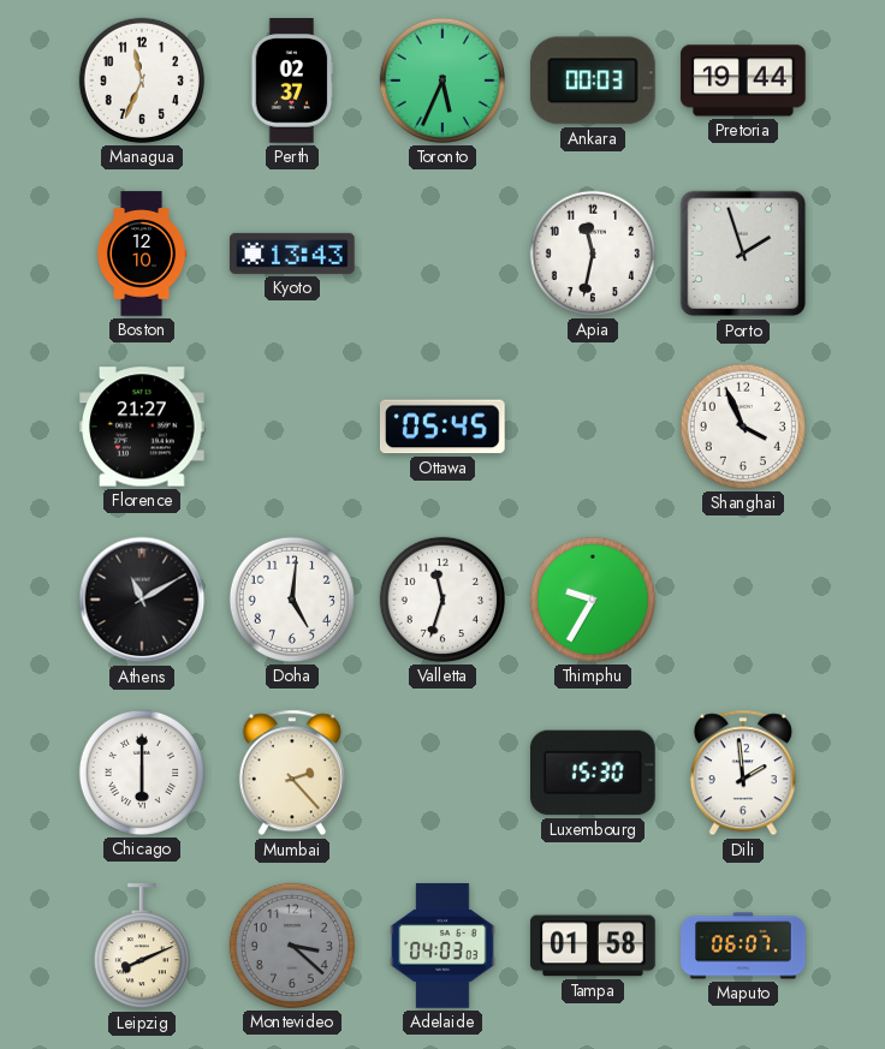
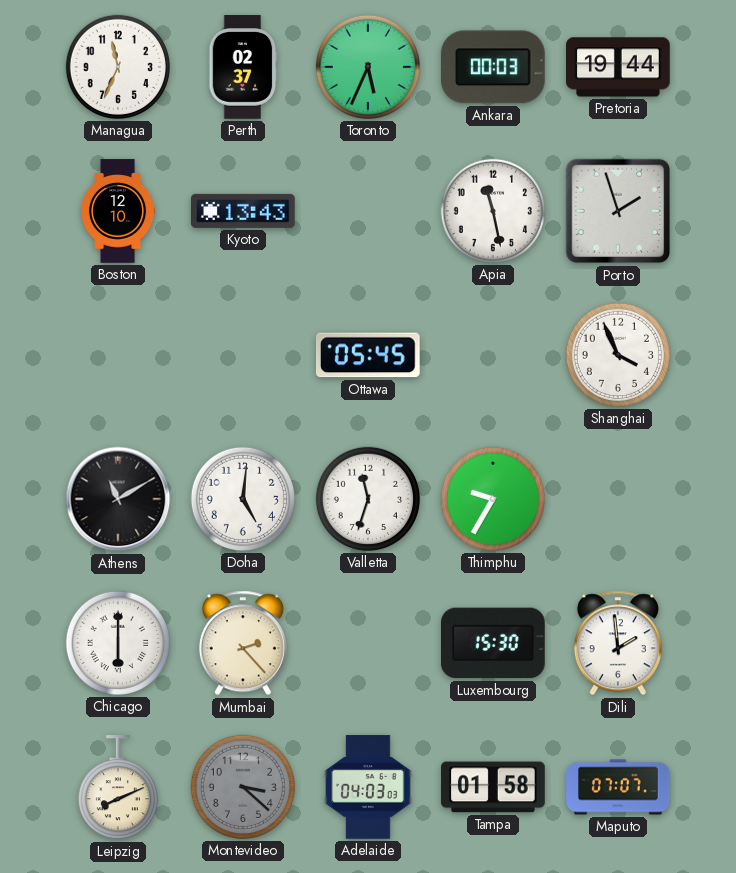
Apia: 11:32 -> 11:28 (493, 211)
Florence: 21:27 -> none (143, 427)
Maputo: 06:07 -> 07:07 (618, 787)
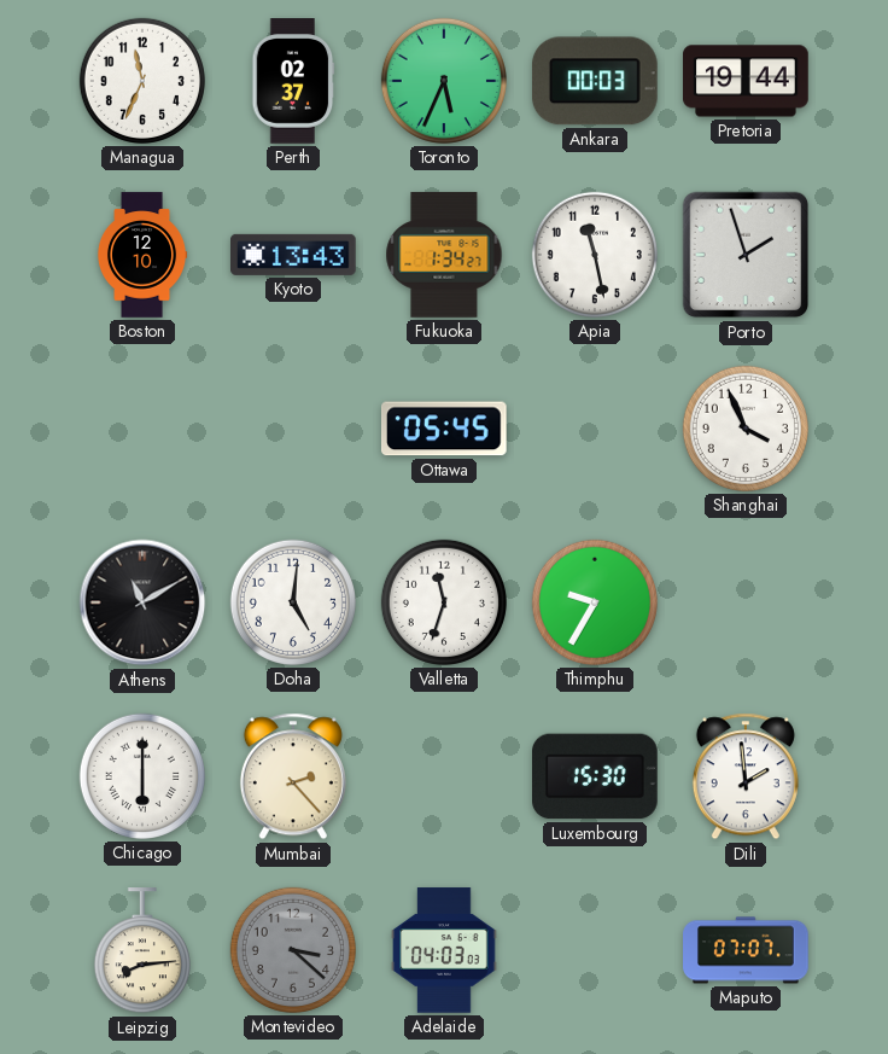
Fukuoka: none -> 1:34 (444, 255)
Leipzig: 8:11 -> 8:14 (142, 951)
Tampa: 01:58 -> none (493, 787)
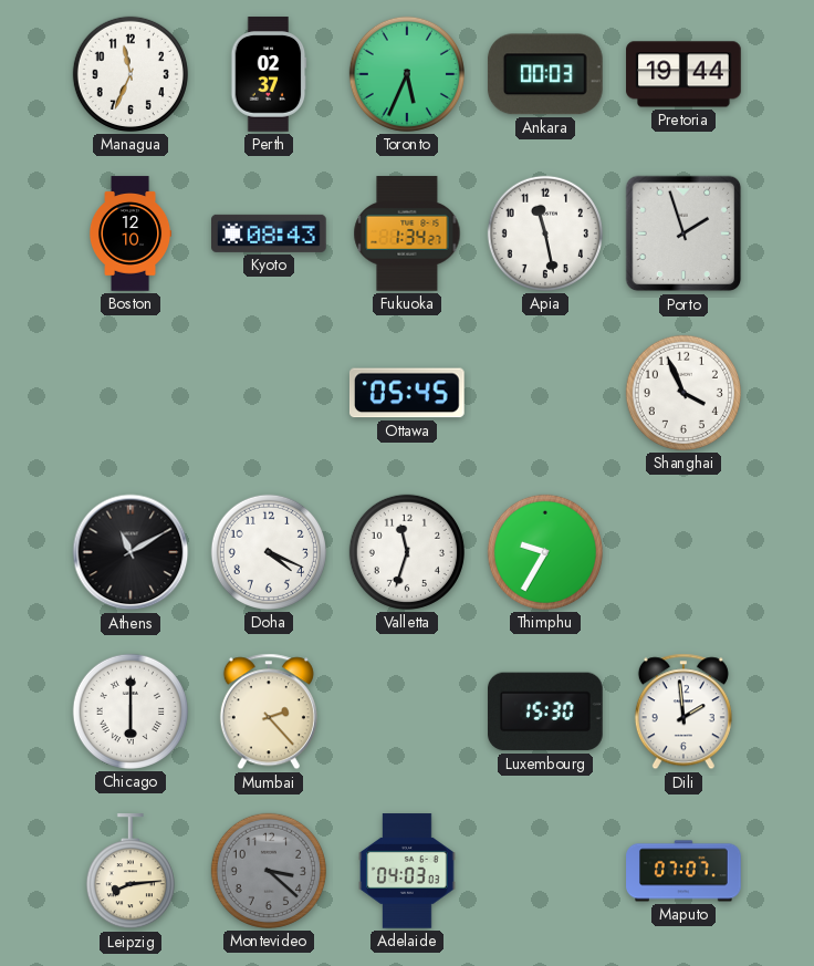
Kyoto: 13:43 -> 08:43 (269, 233)
Doha: 5:01 -> 4:19 (269, 552)
